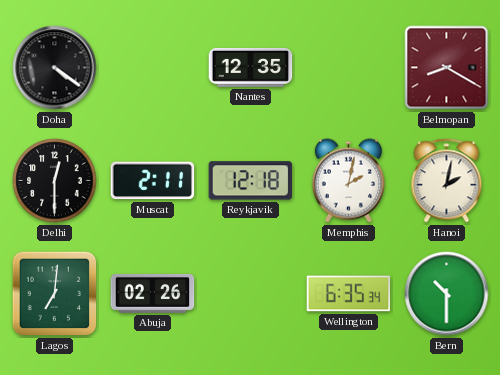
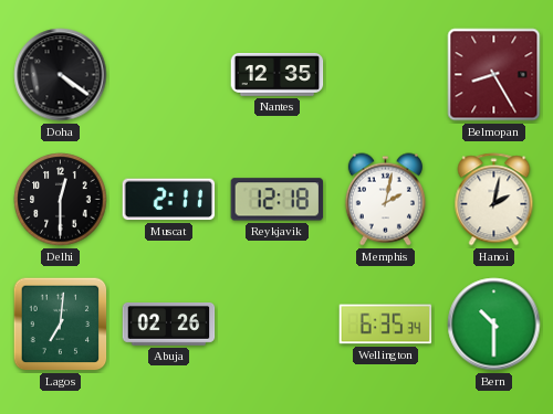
Belmopan: 8:20 -> 8:25 (494, 75)
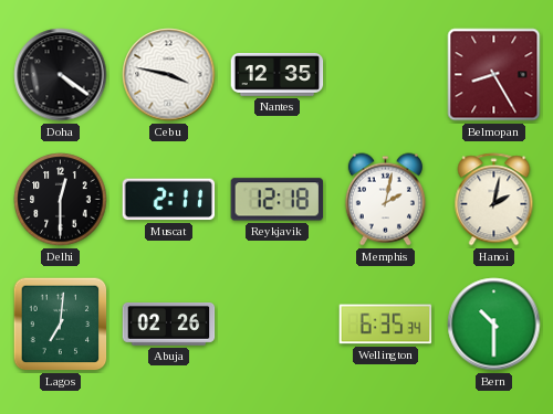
Cebu: none -> 3:47 (169, 75)
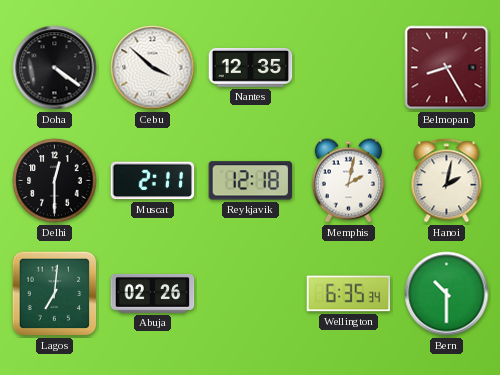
Cebu: 3:47 -> 3:52 (153, 68)
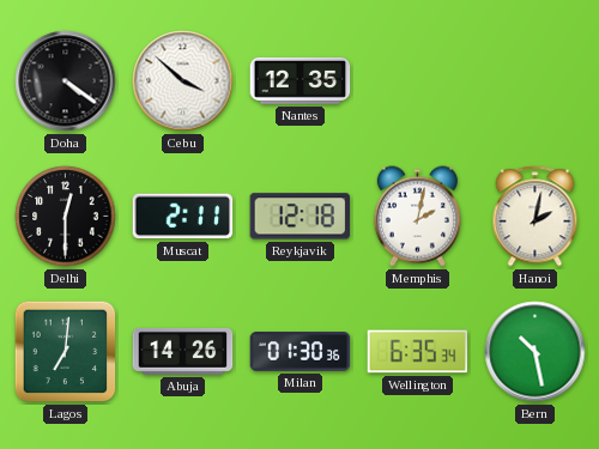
Belmopan: 8:25 -> none (447, 68)
Abuja: 02:26 -> 14:26 (183, 352)
Milan: none -> 01:30 (301, 352)
Bern: 10:30 -> 10:28 (536, 352)
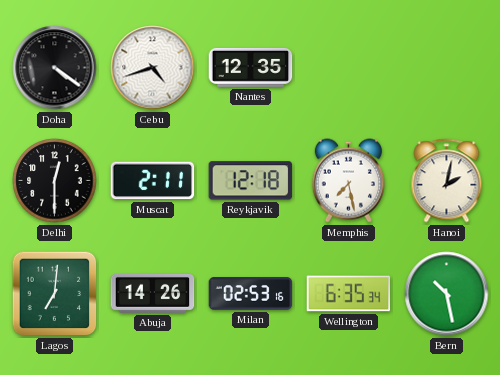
Cebu: 3:52 -> 4:42 (153, 68)
Memphis: 2:02 -> 7:28 (348, 181)
Milan: 01:30 -> 02:53 (251, 294)
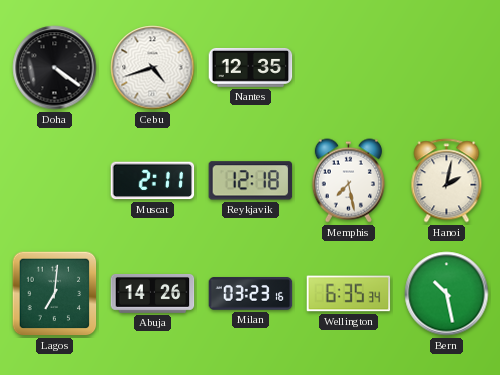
Delhi: 12:30 -> none (55, 181)
Milan: 02:53 -> 03:23 (251, 294)
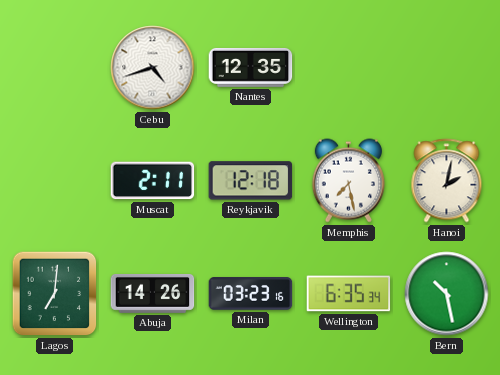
Doha: 4:21 -> none (55, 68)
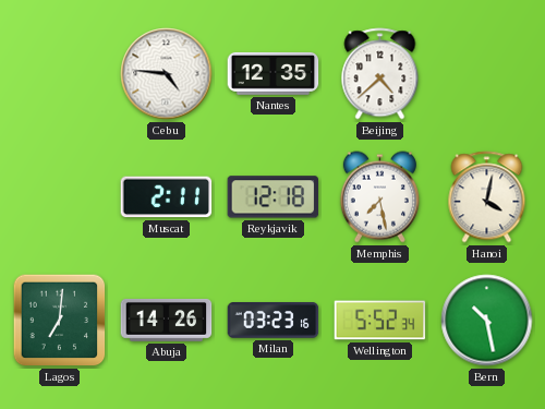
Cebu: 4:42 -> 4:46 (167, 74)
Beijing: none -> 4:38 (380, 74)
Hanoi: 2:02 -> 4:02 (487, 197)
Wellington: 6:35 -> 5:52 (380, 321)
